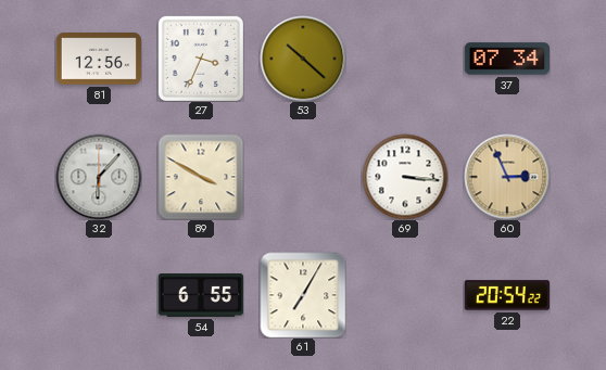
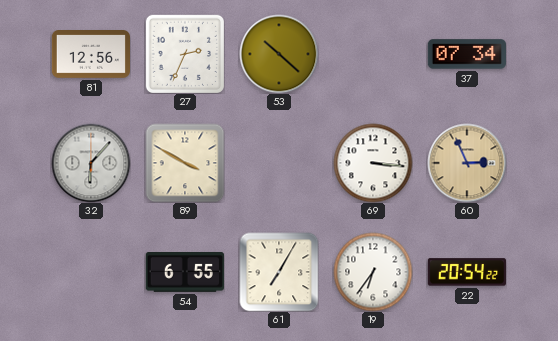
27: 3:34 -> 2:34 (185, 54)
19: none -> 6:36 (373, 272)
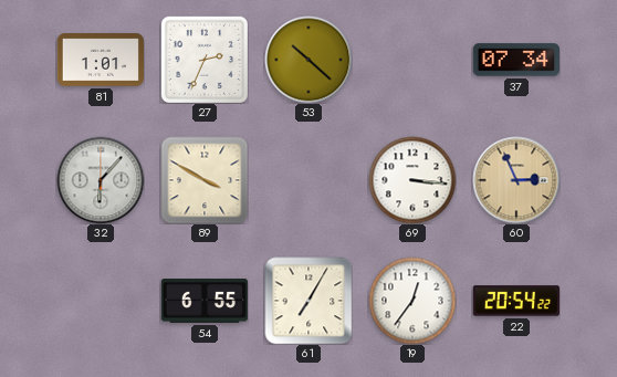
81: 12:56 -> 1:01 (100, 61)
19: 6:36 -> 12:36 (412, 301)
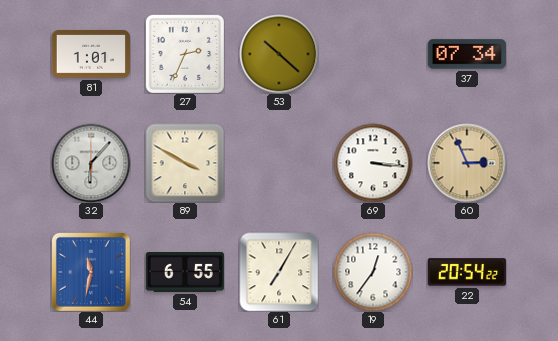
44: none -> 11:32 (91, 272)
